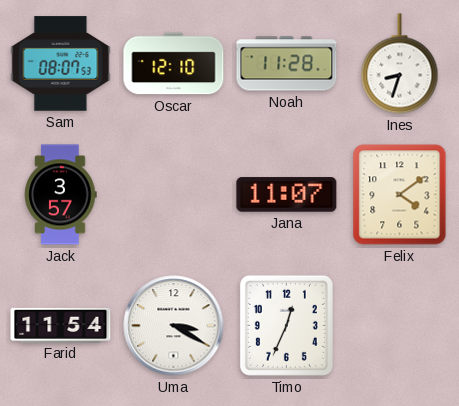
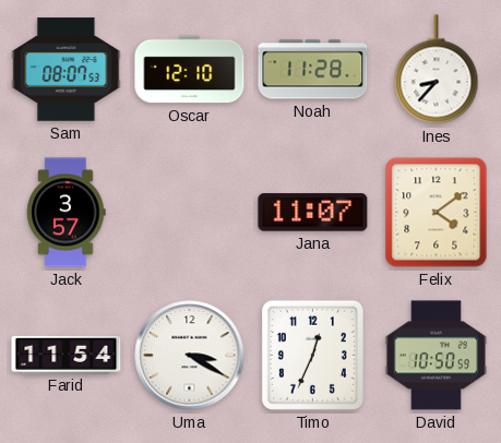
Ines: 8:33 -> 8:37 (437, 70)
David: none -> 10:50 (436, 356)
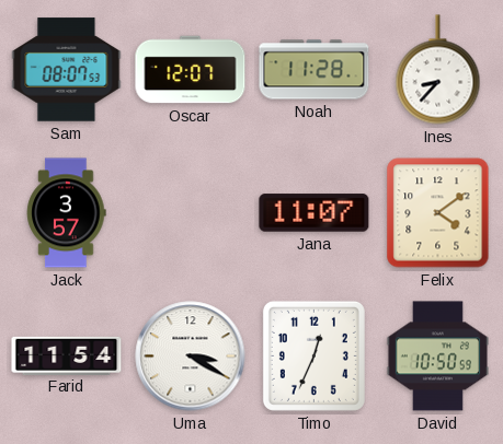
Oscar: 12:10 -> 12:07 (191, 70)
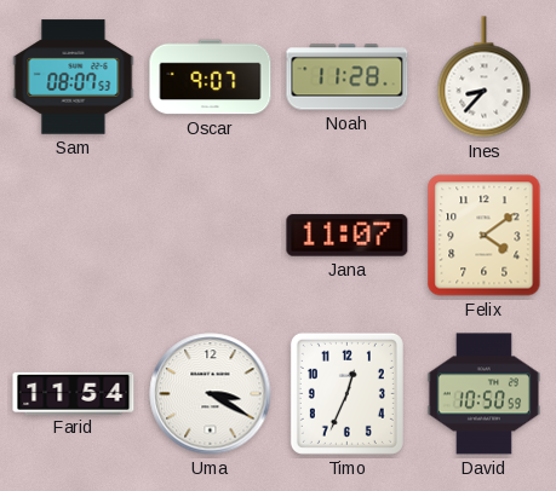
Oscar: 12:07 -> 9:07 (211, 77)
Jack: 3:57 -> none (67, 213)
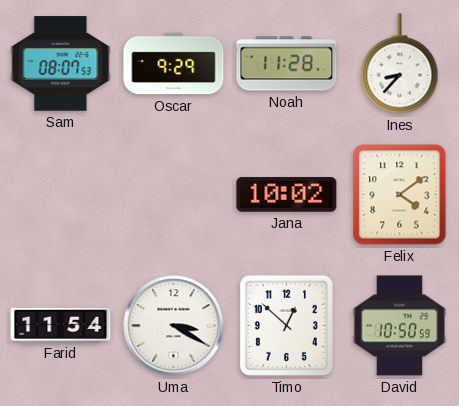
Oscar: 9:07 -> 9:29 (174, 64)
Jana: 11:07 -> 10:02 (287, 195)
Timo: 12:34 -> 12:52 (286, 325)
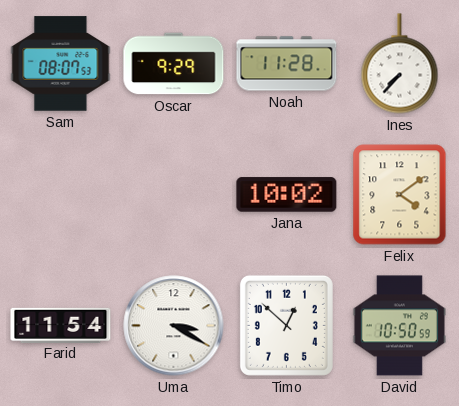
Ines: 8:37 -> 7:37 (400, 64)
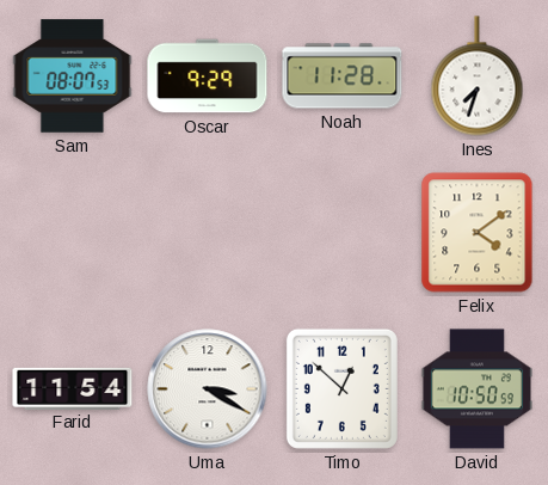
Ines: 7:37 -> 7:33 (478, 76)
Jana: 10:02 -> none (287, 195)
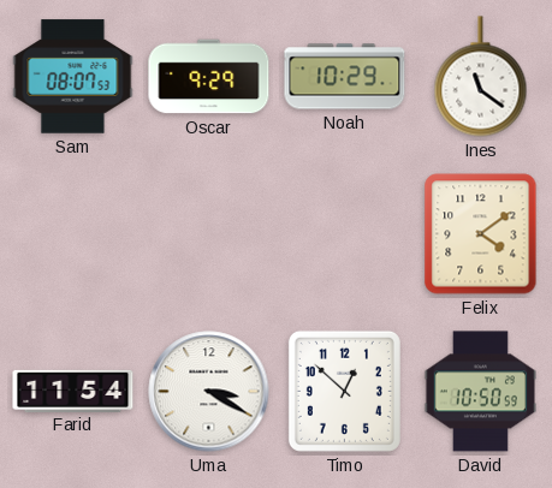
Noah: 11:28 -> 10:29 (345, 77)
Ines: 7:33 -> 11:21 (481, 77)
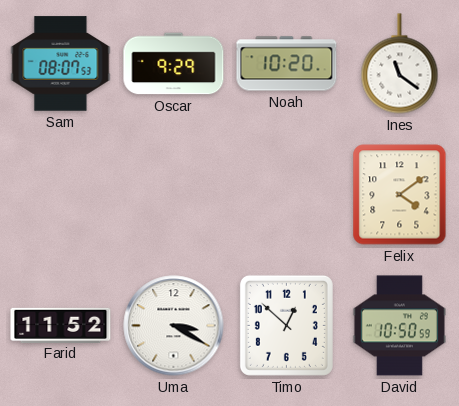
Noah: 10:29 -> 10:20 (287, 64)
Farid: 11:54 -> 11:52 (61, 325)
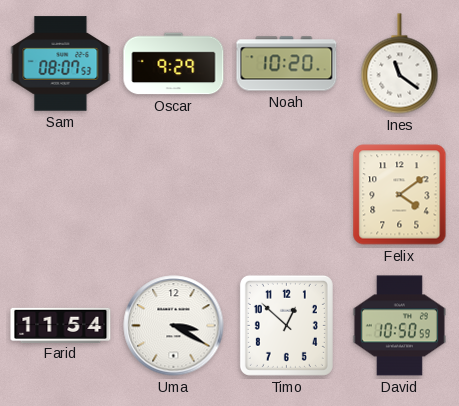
Farid: 11:52 -> 11:54 (61, 325)
